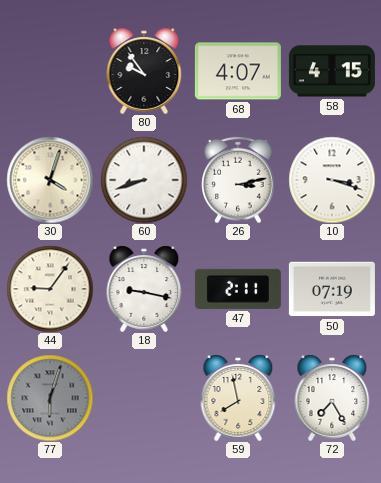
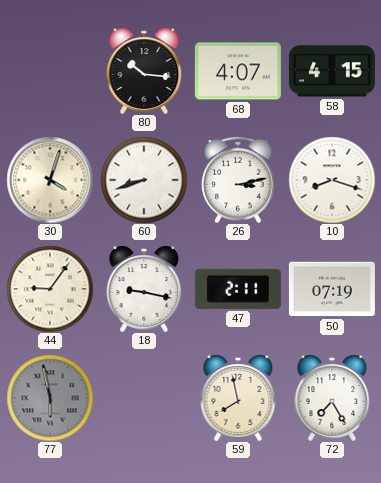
80: 9:54 -> 10:16 (144, 71)
10: 3:18 -> 8:18 (332, 180)
77: 6:03 -> 5:58 (50, 398)
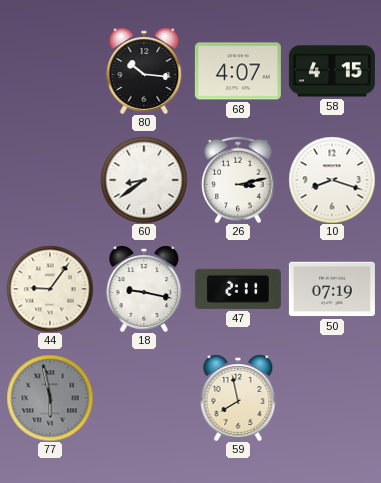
30: 4:03 -> none (50, 180)
60: 8:42 -> 8:39 (144, 180)
72: 7:25 -> none (332, 398)
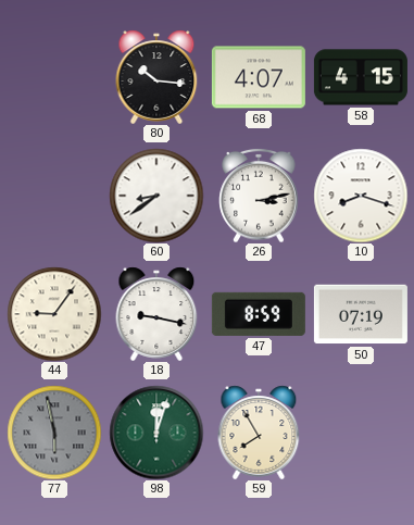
47: 2:11 -> 8:59 (259, 314)
98: none -> 12:03 (156, 433)
59: 7:58 -> 7:55 (259, 433)
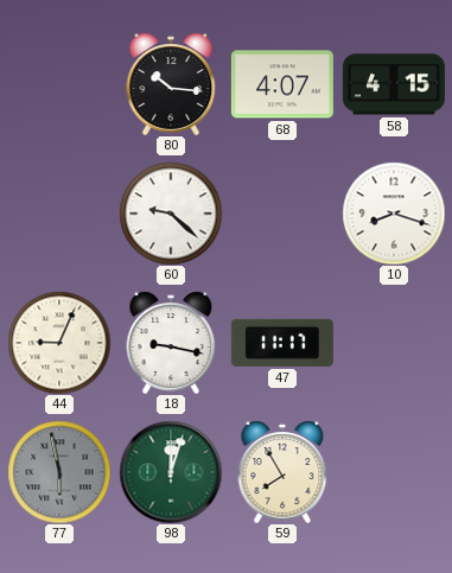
60: 8:39 -> 9:22 (171, 214)
26: 3:13 -> none (259, 196)
44: 9:06 -> 9:04 (59, 343)
47: 8:59 -> 11:17 (282, 343)
50: 07:19 -> none (361, 314)
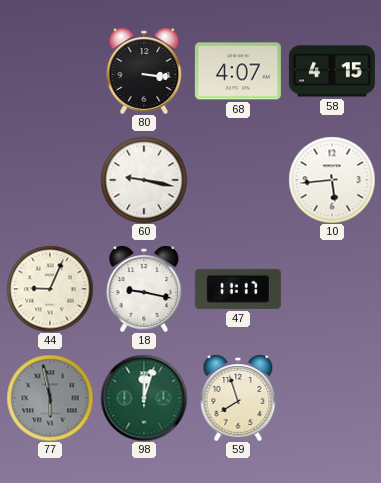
80: 10:16 -> 3:16 (144, 71)
60: 9:22 -> 9:17 (144, 180)
10: 8:18 -> 5:44 (332, 180)
59: 7:55 -> 7:57 (238, 398)
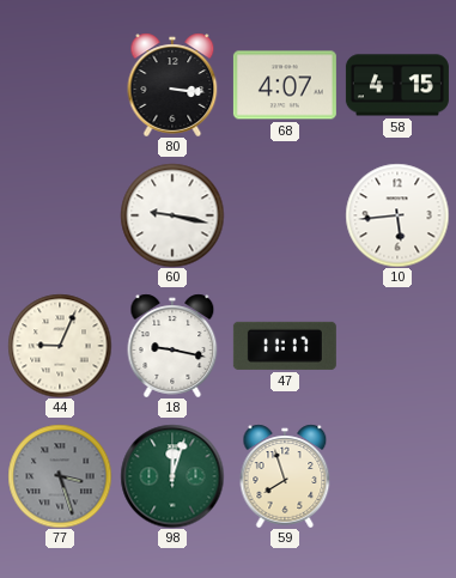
77: 5:58 -> 3:27 (60, 476)
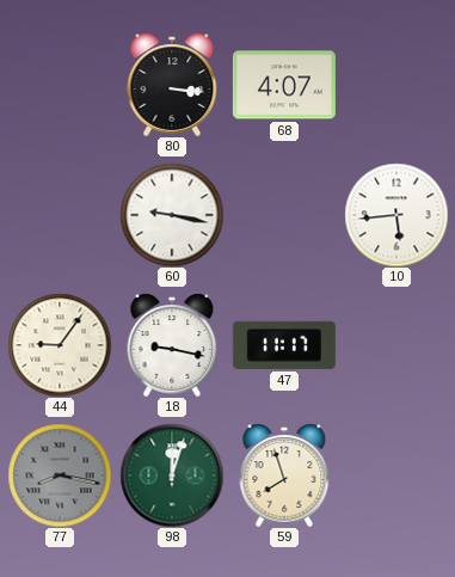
58: 4:15 -> none (397, 85)
44: 9:04 -> 9:06 (60, 345)
77: 3:27 -> 8:17 (60, 475)
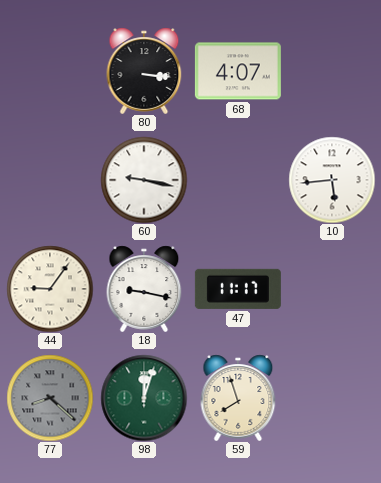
77: 8:17 -> 8:22 (50, 398)
